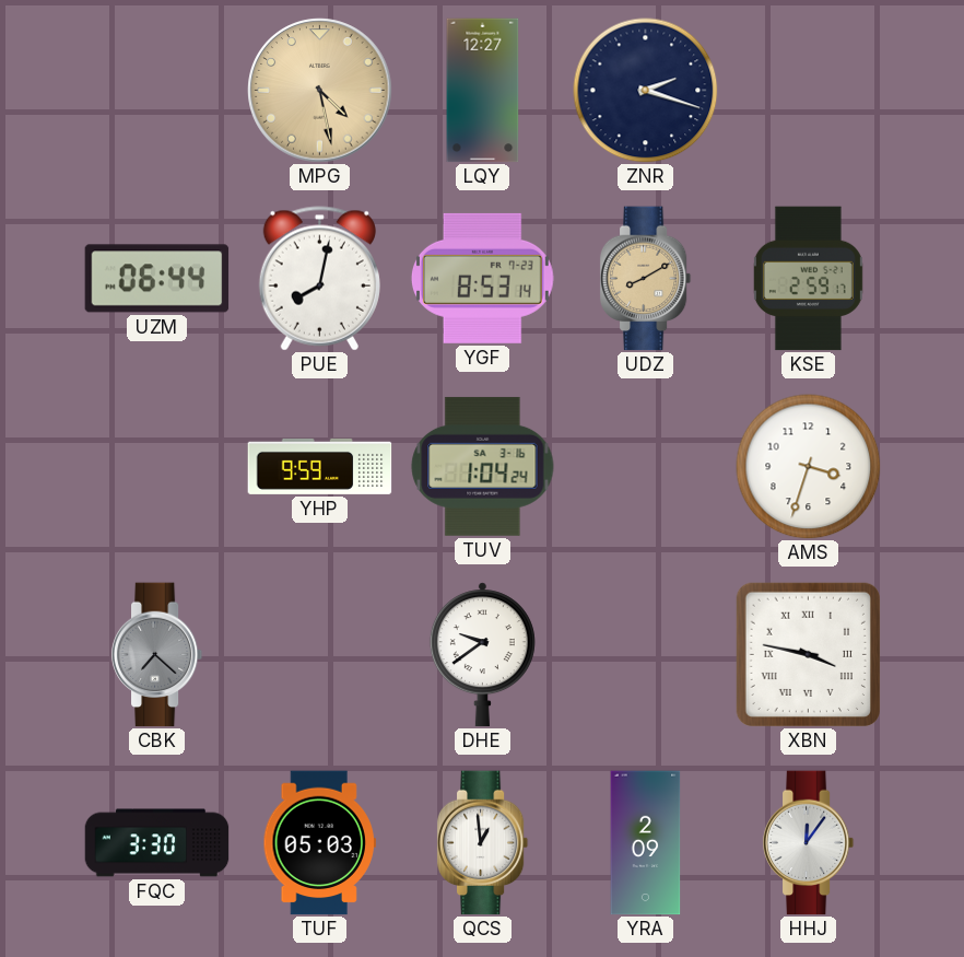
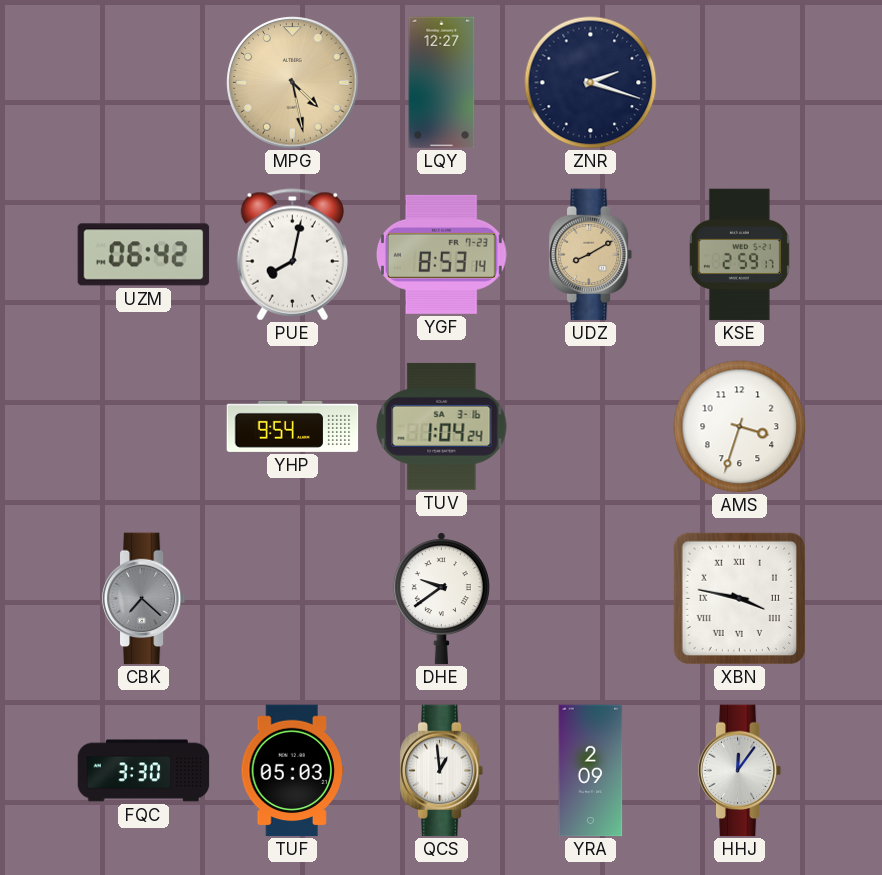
UZM: 06:44 -> 06:42 (144, 255)
YHP: 9:59 -> 9:54 (293, 426)
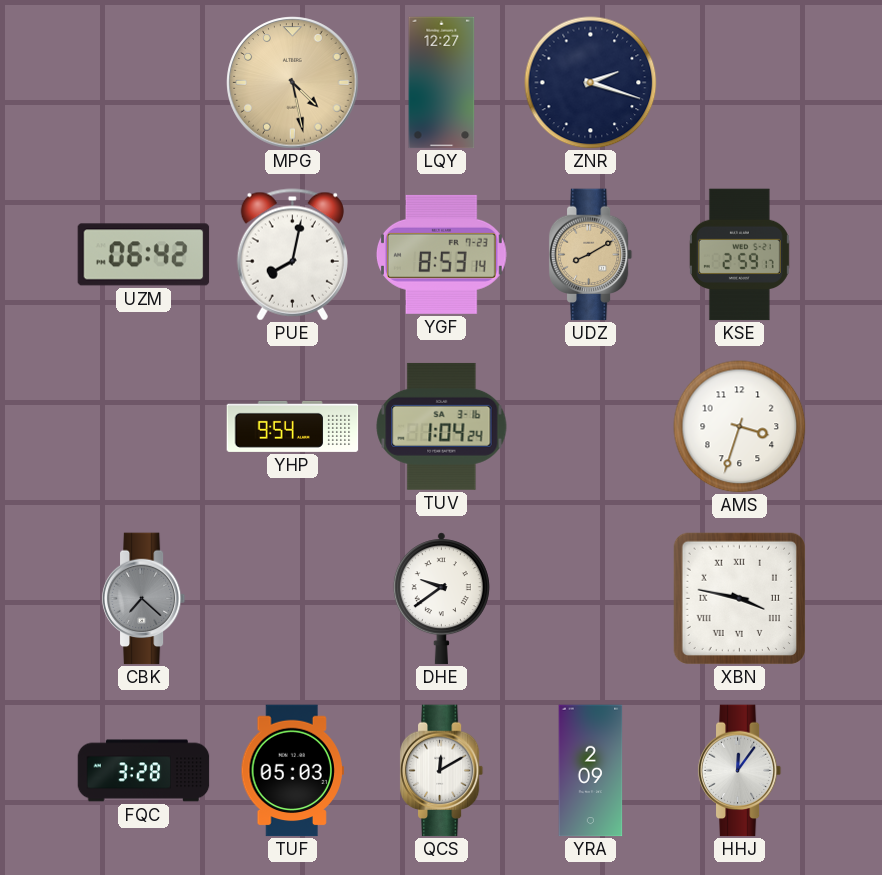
FQC: 3:30 -> 3:28 (144, 771)
QCS: 12:59 -> 12:10 (442, 771)
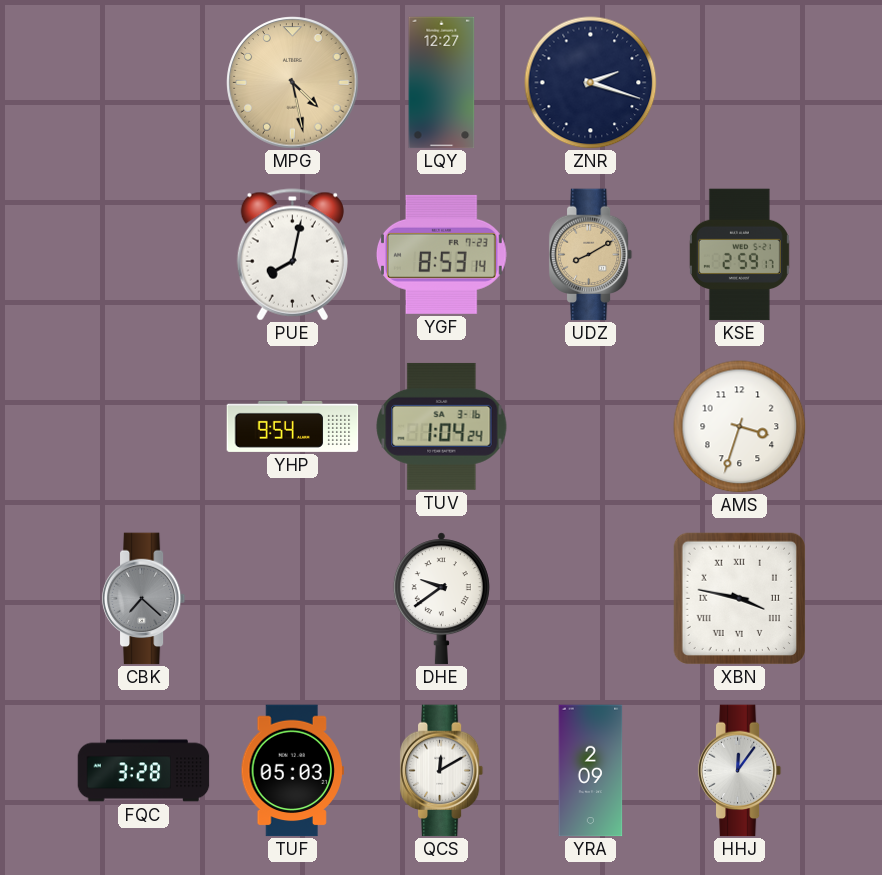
UZM: 06:42 -> none (144, 255)
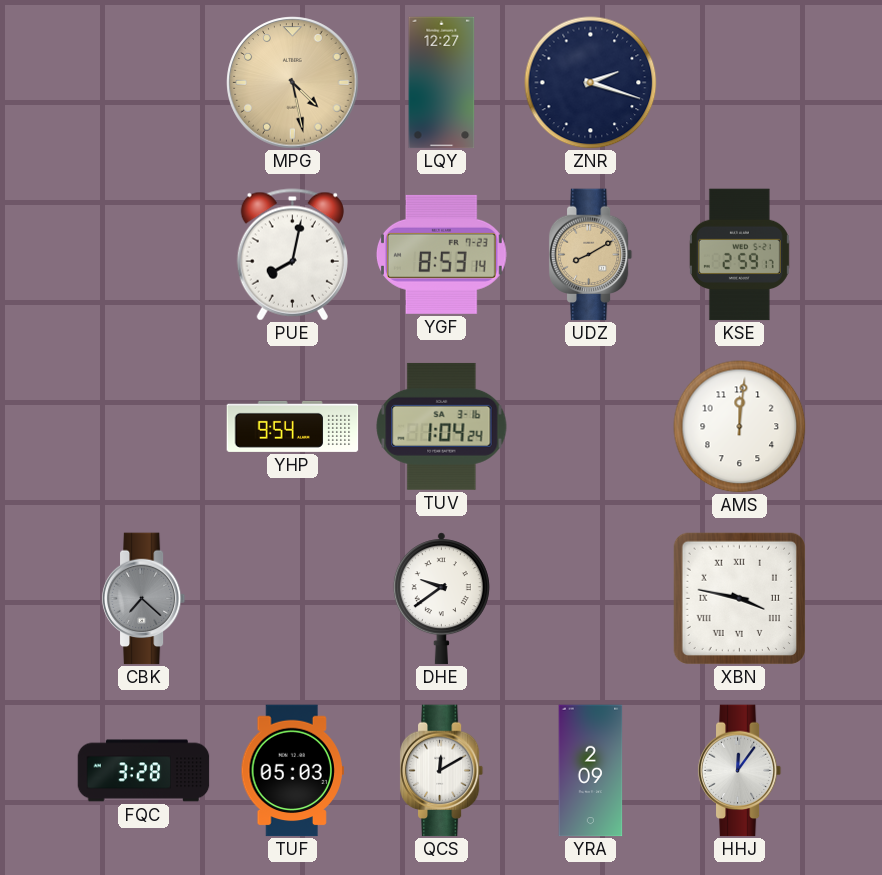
AMS: 3:33 -> 12:01 (740, 427)
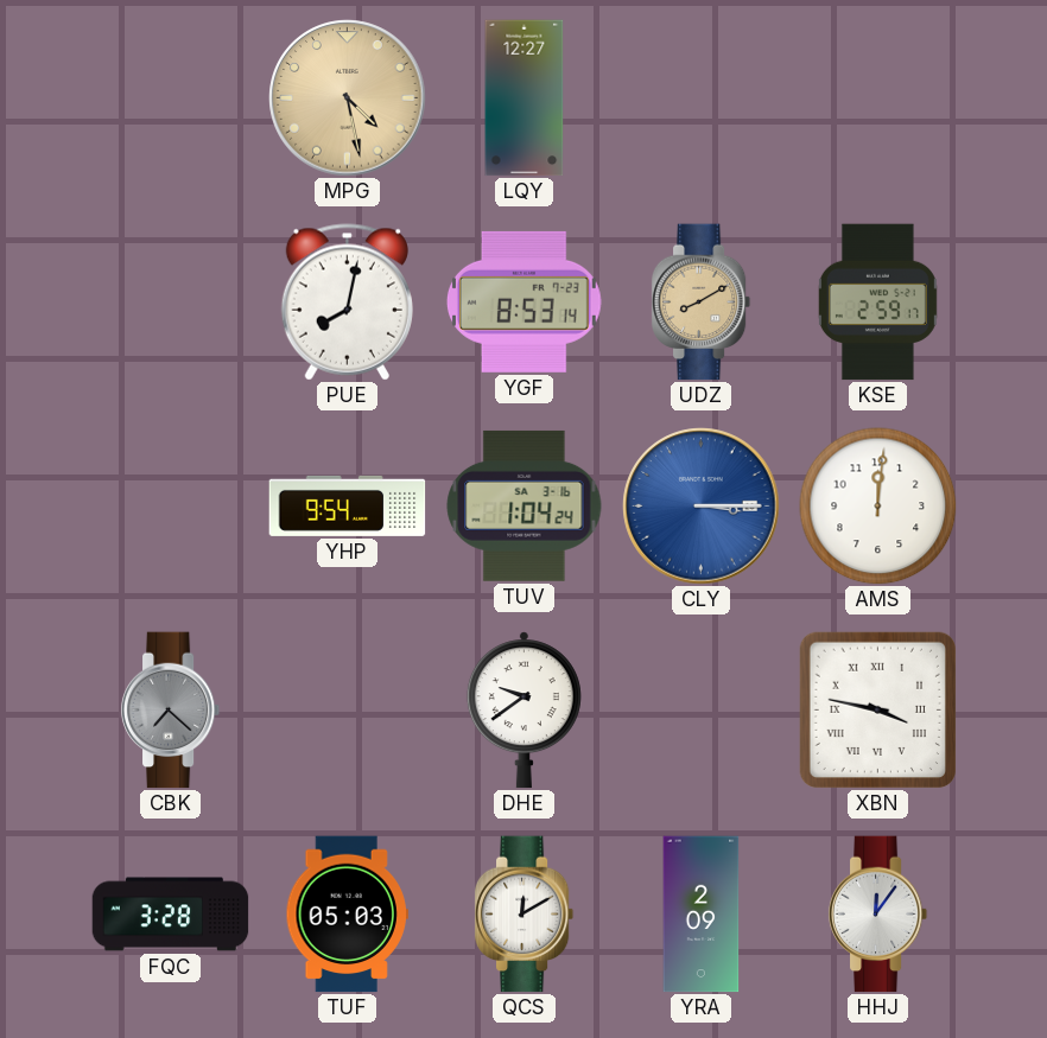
ZNR: 2:18 -> none (591, 83)
CLY: none -> 3:15 (702, 507)
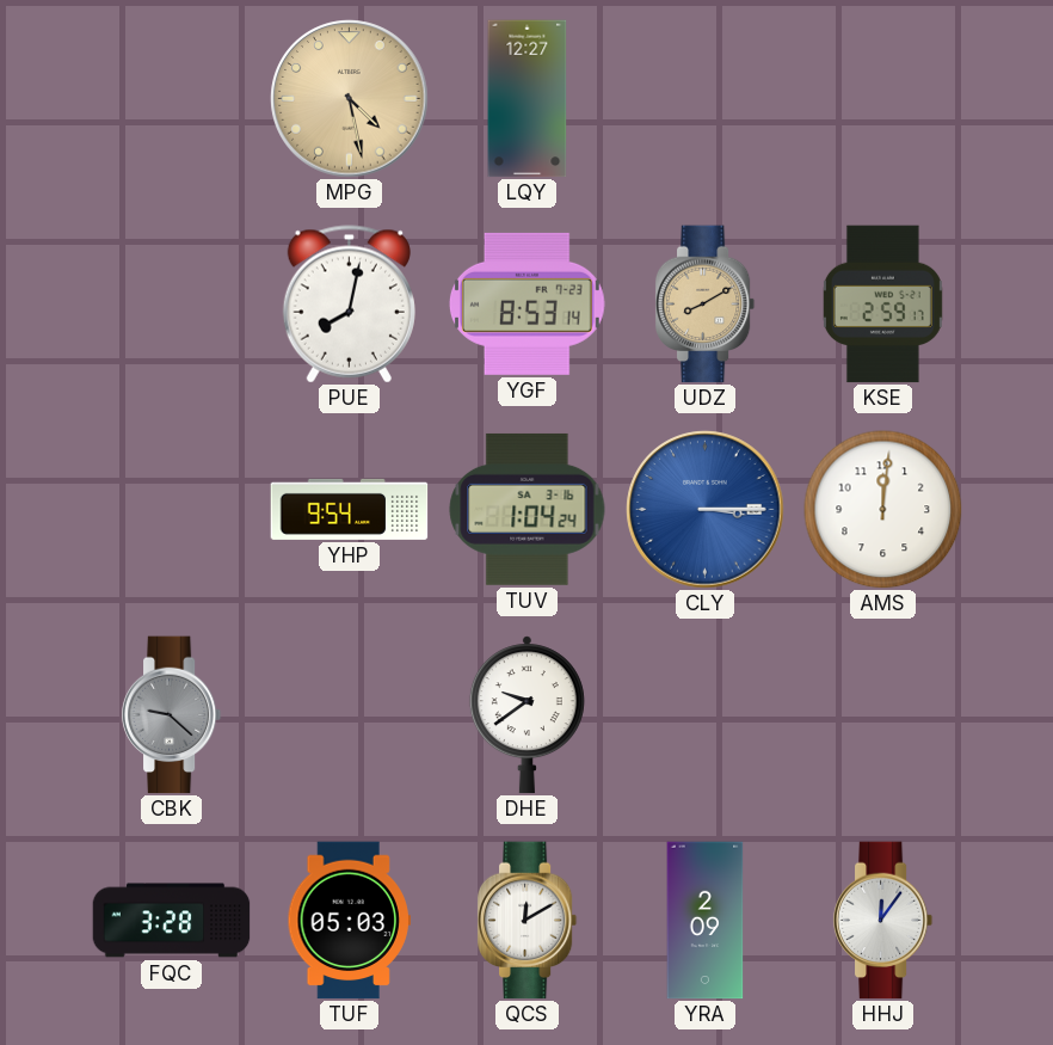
CBK: 7:22 -> 9:22 (172, 715)
XBN: 3:47 -> none (877, 709)
